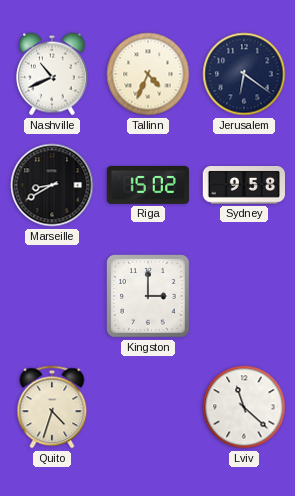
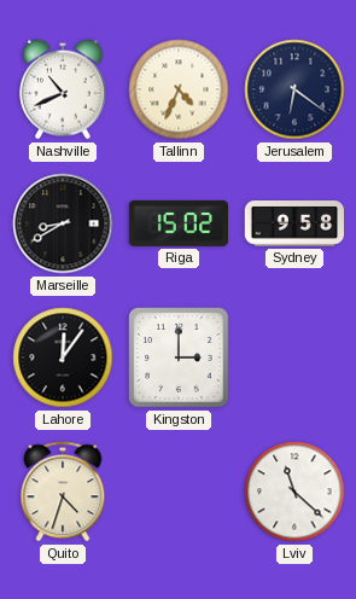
Lahore: none -> 12:06 (63, 357)
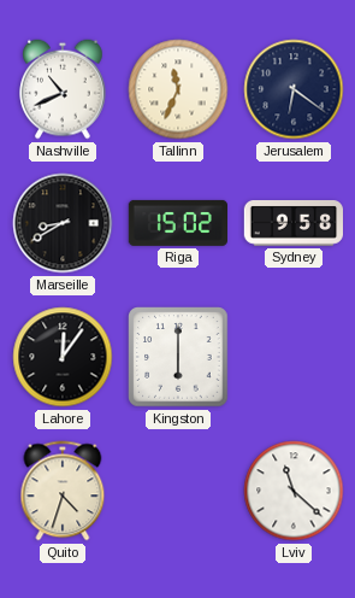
Tallinn: 4:34 -> 11:34 (178, 89)
Kingston: 3:00 -> 6:00 (178, 357)
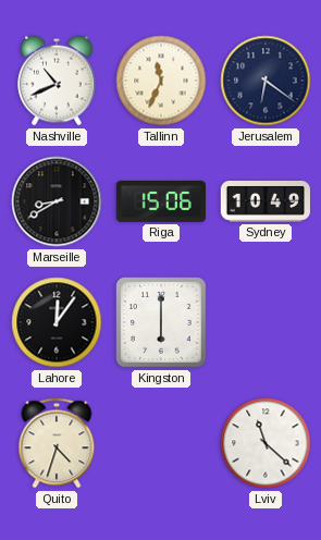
Riga: 15:02 -> 15:06 (161, 201)
Sydney: 9:58 -> 10:49 (264, 202)
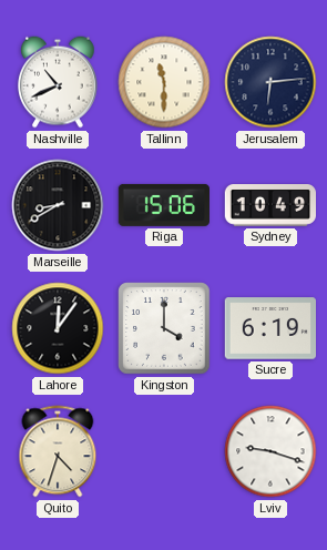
Tallinn: 11:34 -> 11:30 (164, 82)
Jerusalem: 6:21 -> 6:14 (270, 82)
Kingston: 6:00 -> 4:00 (164, 328)
Sucre: none -> 6:19 (269, 328)
Lviv: 11:22 -> 9:18 (270, 451)
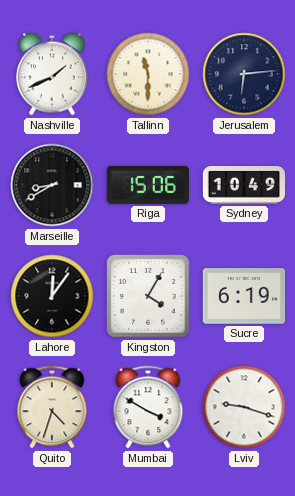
Nashville: 10:41 -> 1:41 (53, 74)
Kingston: 4:00 -> 4:05 (148, 296)
Mumbai: none -> 3:50 (148, 407)
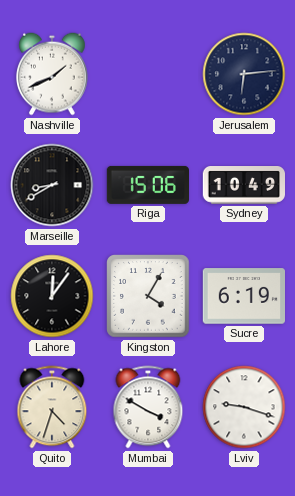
Tallinn: 11:30 -> none (148, 74)
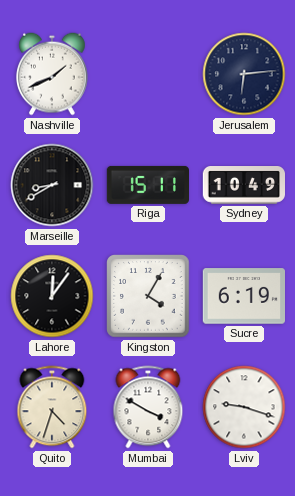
Riga: 15:06 -> 15:11 (148, 185)
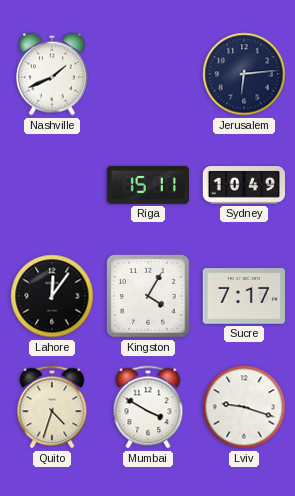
Marseille: 8:40 -> none (52, 185)
Sucre: 6:19 -> 7:17 (243, 296)
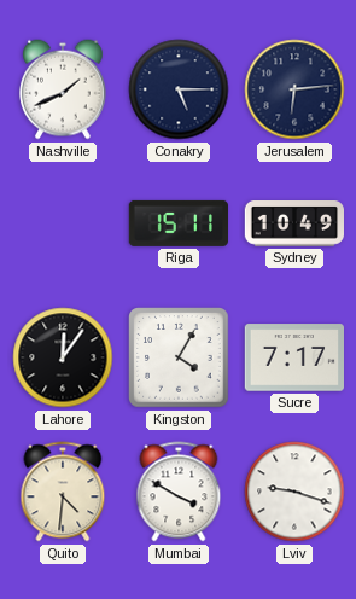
Conakry: none -> 5:15 (179, 89)
Quito: 4:33 -> 4:31 (63, 492)
